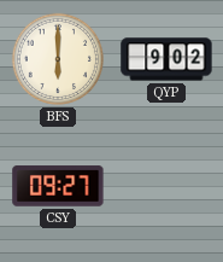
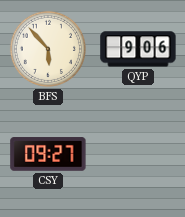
BFS: 6:00 -> 5:53 (48, 49)
QYP: 9:02 -> 9:06 (138, 49)
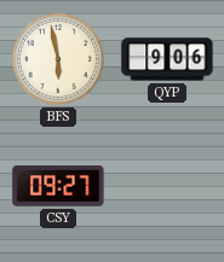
BFS: 5:53 -> 5:58 (58, 59)
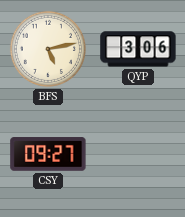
BFS: 5:58 -> 5:13 (48, 49)
QYP: 9:06 -> 3:06 (138, 49)
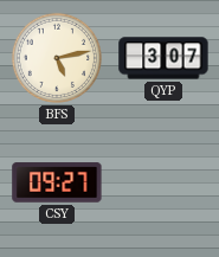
QYP: 3:06 -> 3:07 (163, 58)
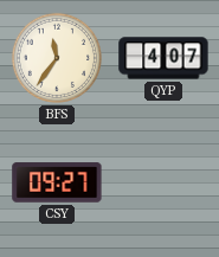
BFS: 5:13 -> 11:36 (57, 58)
QYP: 3:07 -> 4:07 (163, 58)
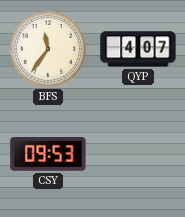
CSY: 09:27 -> 09:53 (48, 154)
